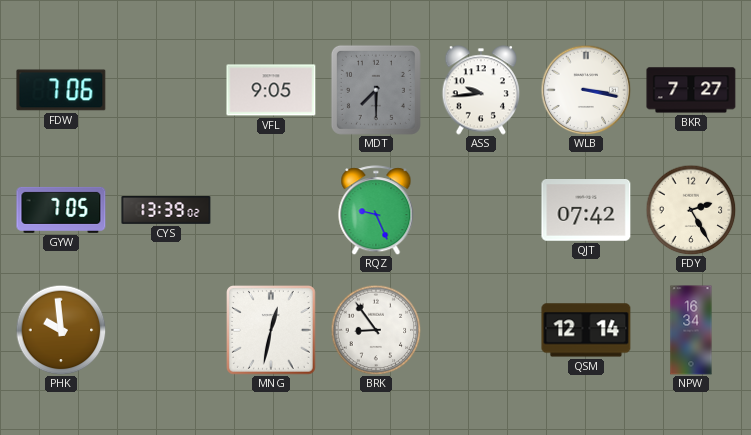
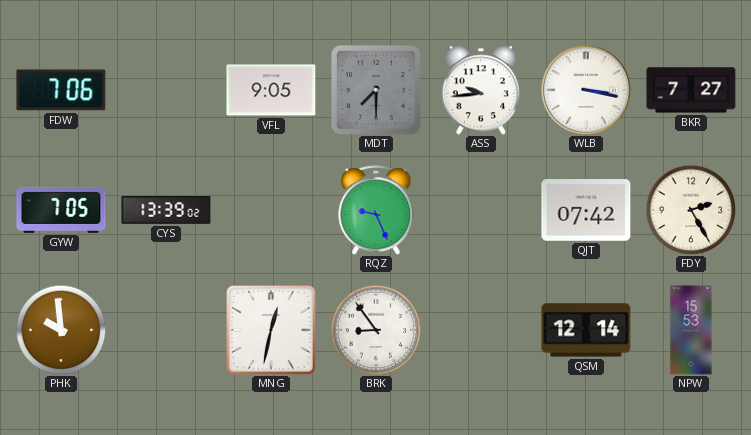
NPW: 16:34 -> 15:53 (691, 330)
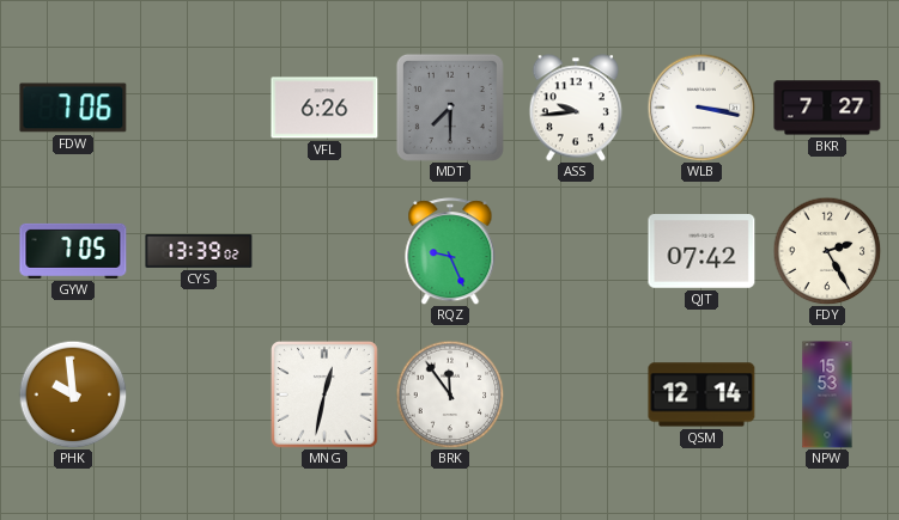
VFL: 9:05 -> 6:26 (324, 108)
BRK: 8:54 -> 11:54 (450, 394)
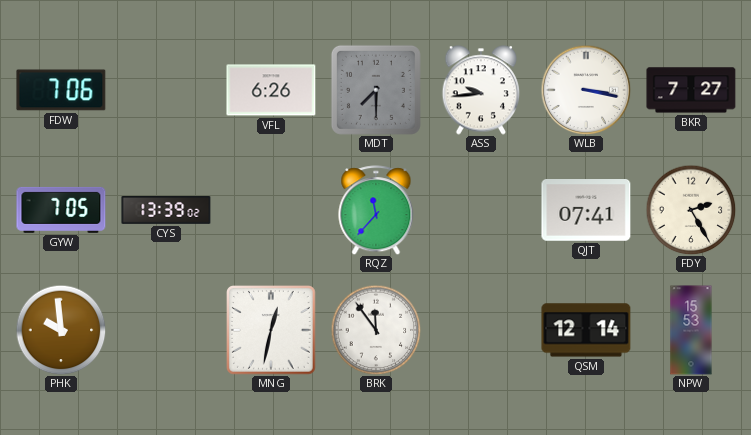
RQZ: 9:26 -> 11:37 (376, 210)
QJT: 07:42 -> 07:41 (586, 211)
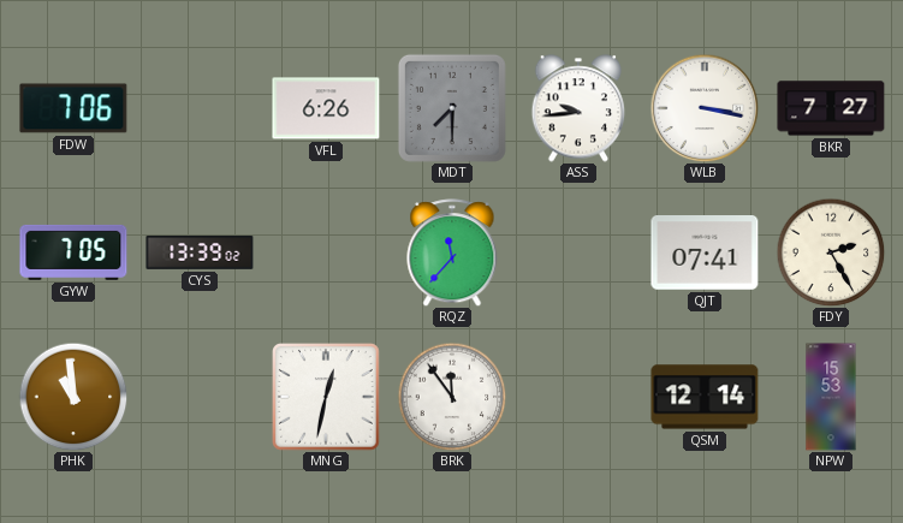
PHK: 9:59 -> 10:59 (73, 397)
